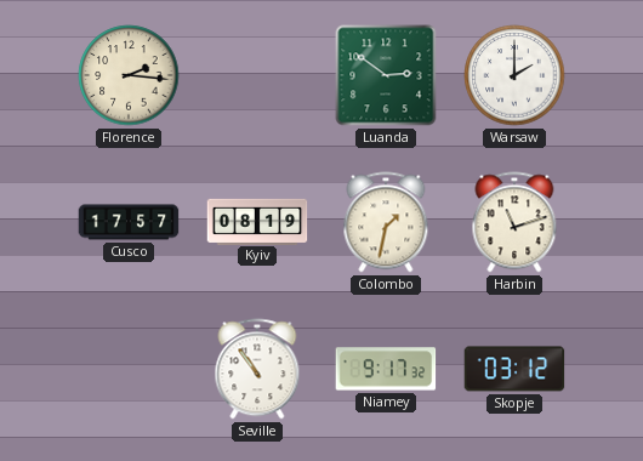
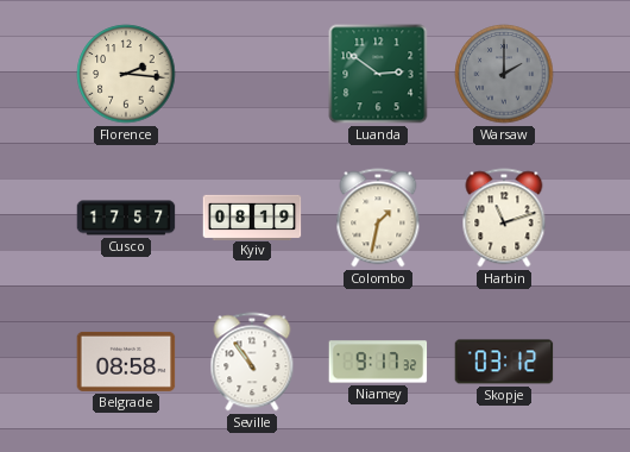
Warsaw dial: white -> grey (504, 74)
Belgrade: none -> 08:58 (126, 362)
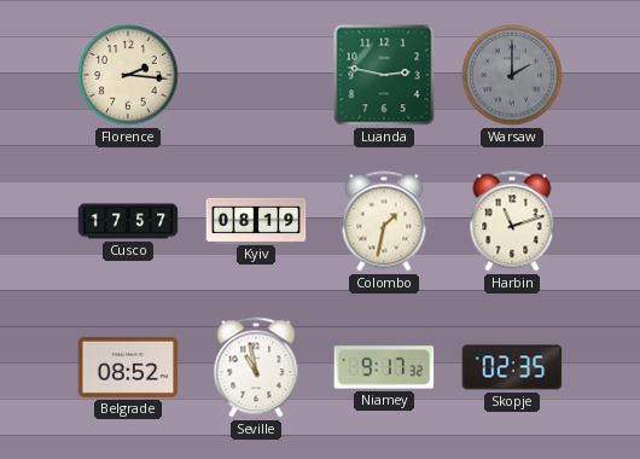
Luanda: 2:51 -> 2:47 (384, 75)
Belgrade: 08:58 -> 08:52 (128, 367)
Seville: 10:54 -> 10:58 (256, 367)
Skopje: 03:12 -> 02:35 (512, 367)
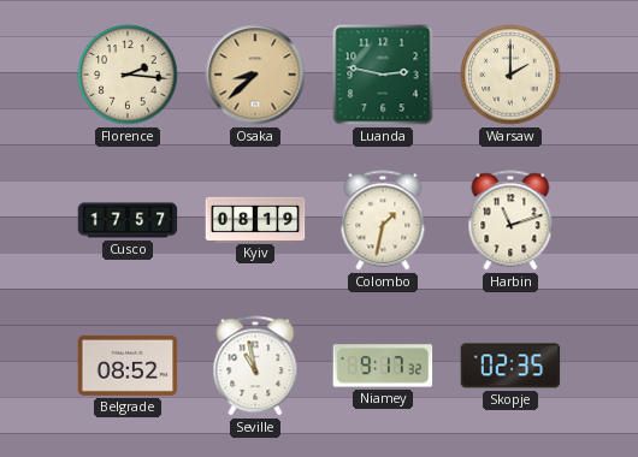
Osaka: none -> 8:38 (255, 75)
Warsaw dial: grey -> cream (510, 75)
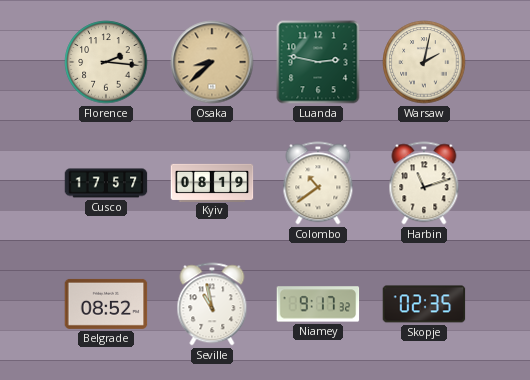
Warsaw: 2:00 -> 2:02 (424, 62)
Colombo: 1:32 -> 10:39 (318, 183)
